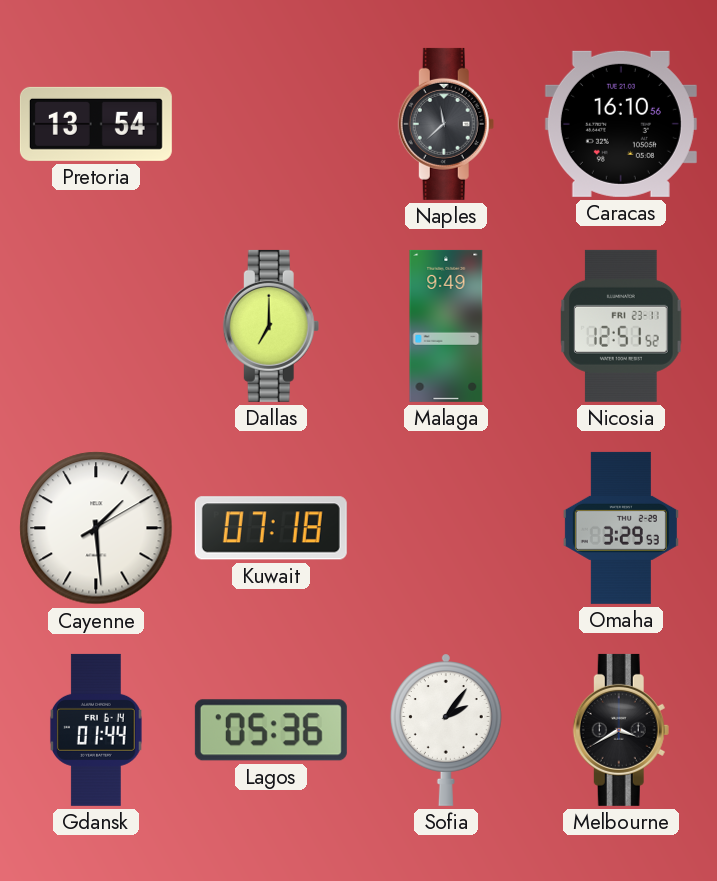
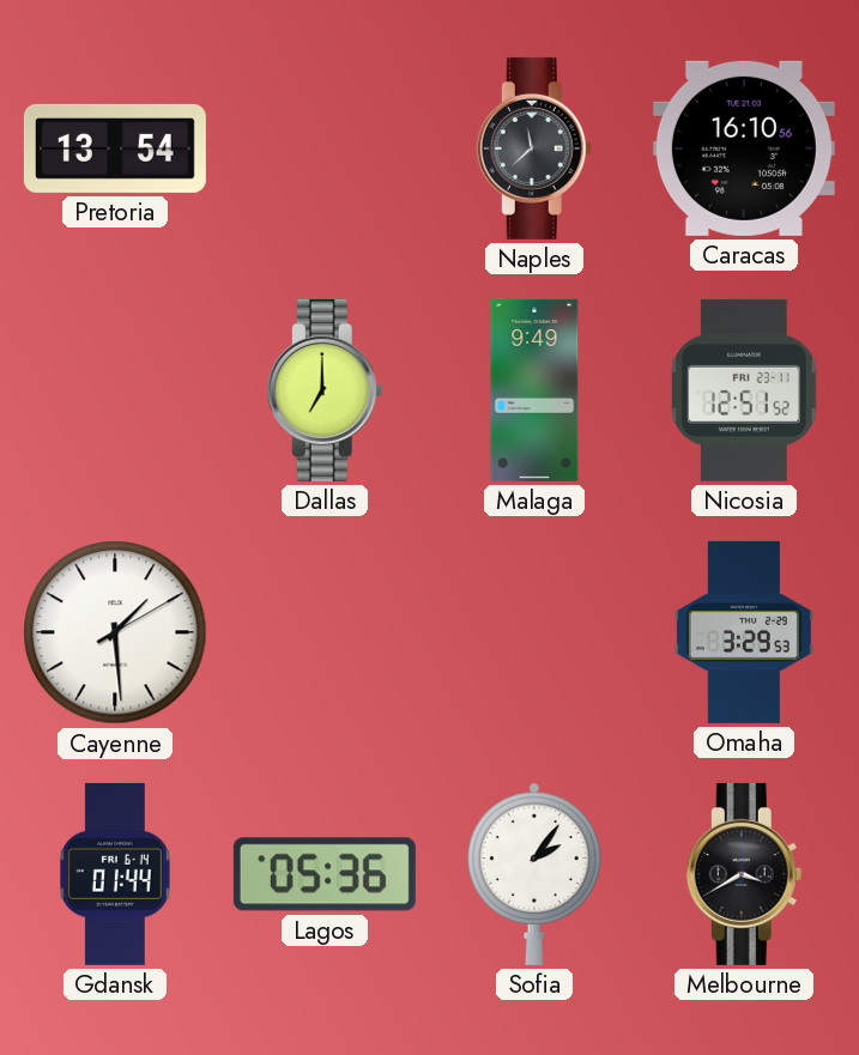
Kuwait: 07:18 -> none (271, 528)
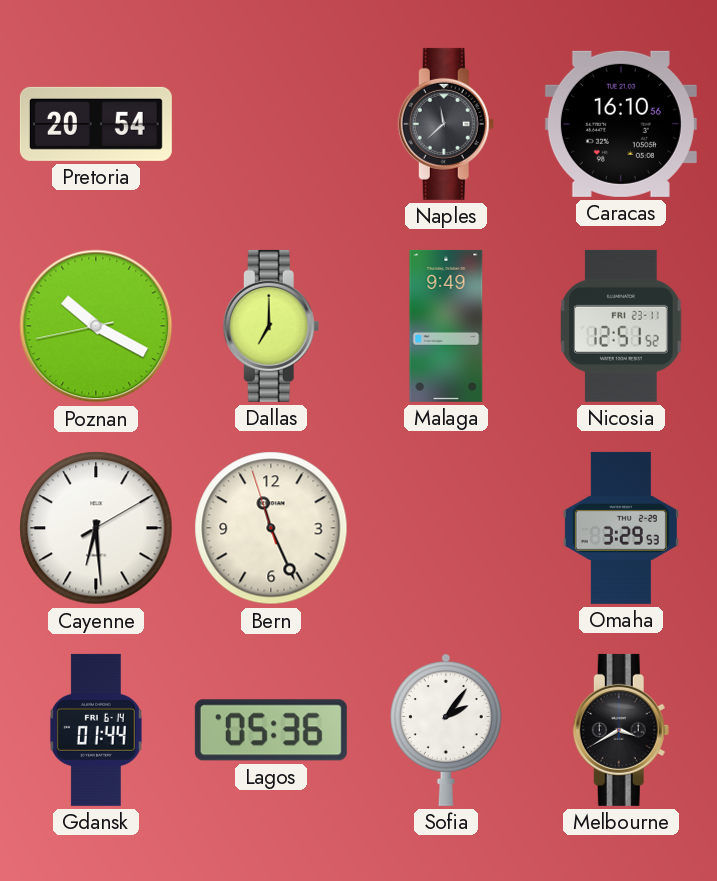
Pretoria: 13:54 -> 20:54 (96, 124)
Poznan: none -> 10:19 (96, 326)
Cayenne: 1:29 -> 6:29 (96, 528)
Bern: none -> 11:25 (271, 528)
